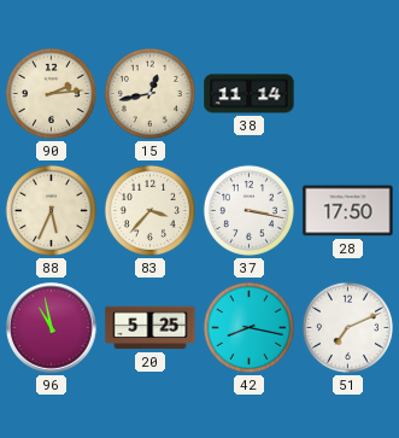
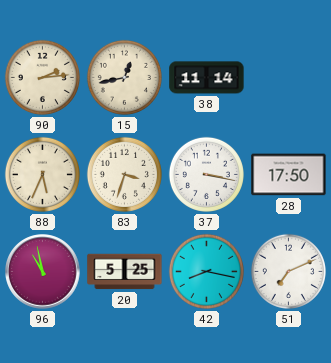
83: 3:37 -> 3:33 (124, 174)
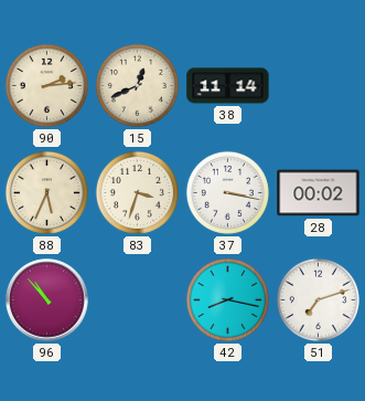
15: 12:43 -> 12:41 (137, 85)
28: 17:50 -> 00:02 (319, 193)
96: 10:58 -> 10:53 (47, 300)
20: 5:25 -> none (125, 272)
51: 7:11 -> 7:12 (318, 299)
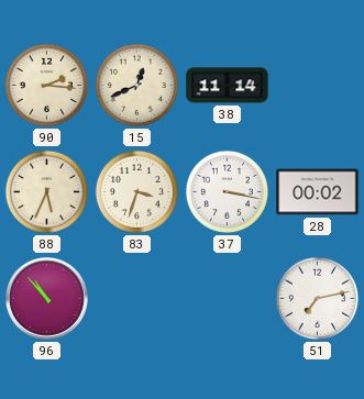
90: 2:14 -> 2:16 (46, 85)
42: 8:17 -> none (227, 299)
51: 7:12 -> 7:13 (317, 298)
